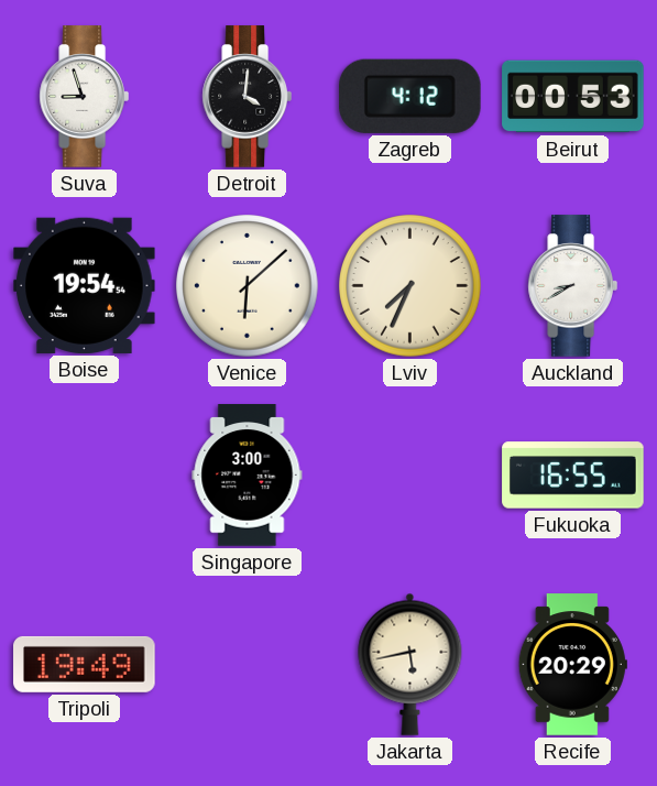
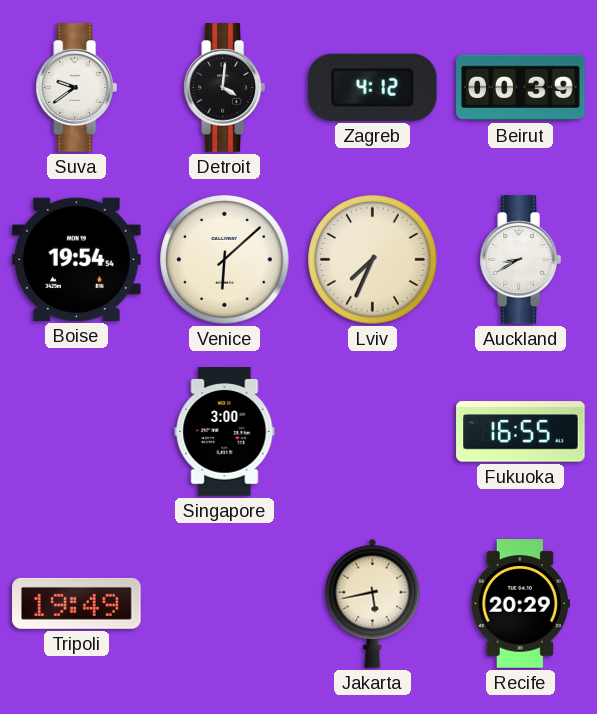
Suva: 8:57 -> 9:39 (76, 88)
Beirut: 00:53 -> 00:39 (521, 88)
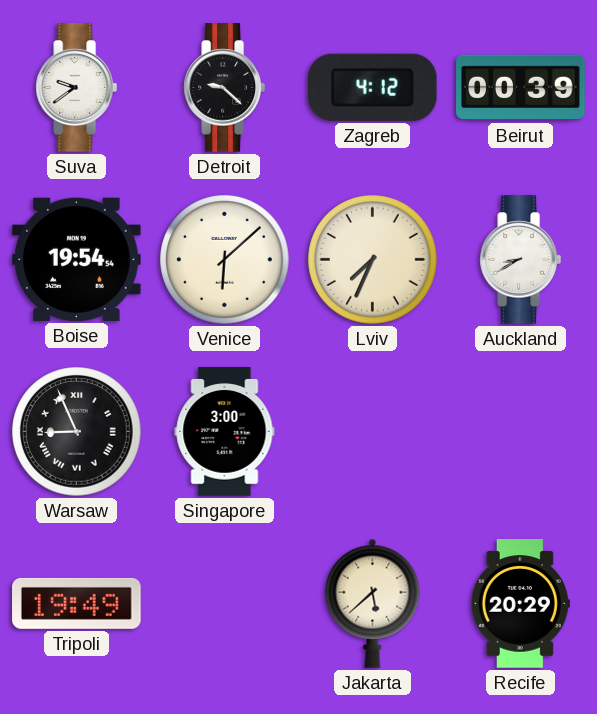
Detroit: 4:01 -> 9:22 (224, 88)
Warsaw: none -> 8:56 (77, 432)
Fukuoka: 16:55 -> none (521, 432)
Jakarta: 5:43 -> 5:38 (373, 603)
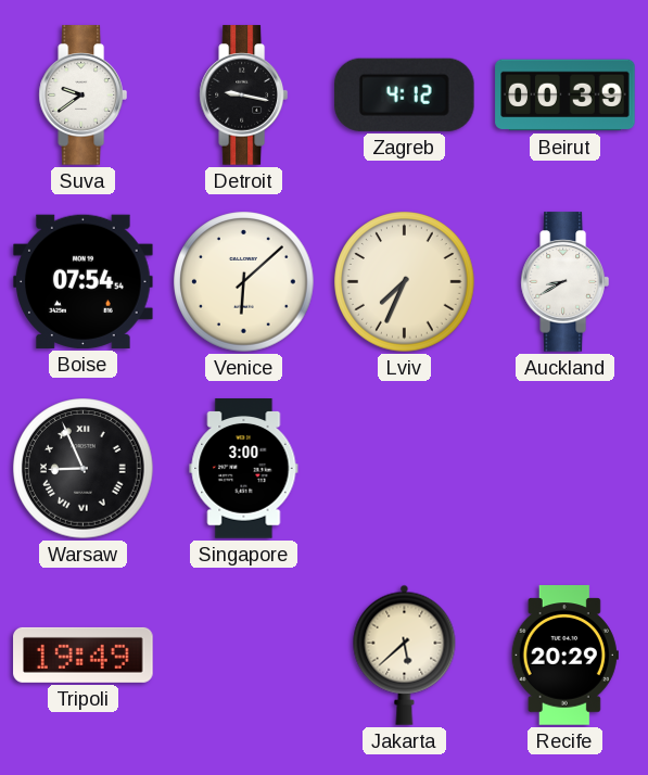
Detroit: 9:22 -> 9:17 (243, 96)
Boise: 19:54 -> 07:54 (84, 281)
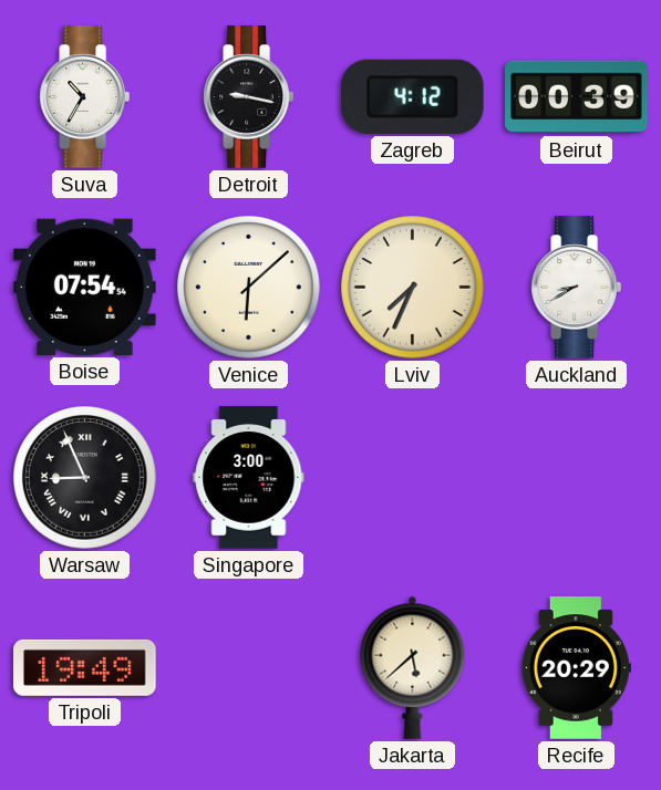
Suva: 9:39 -> 10:35 (84, 97)
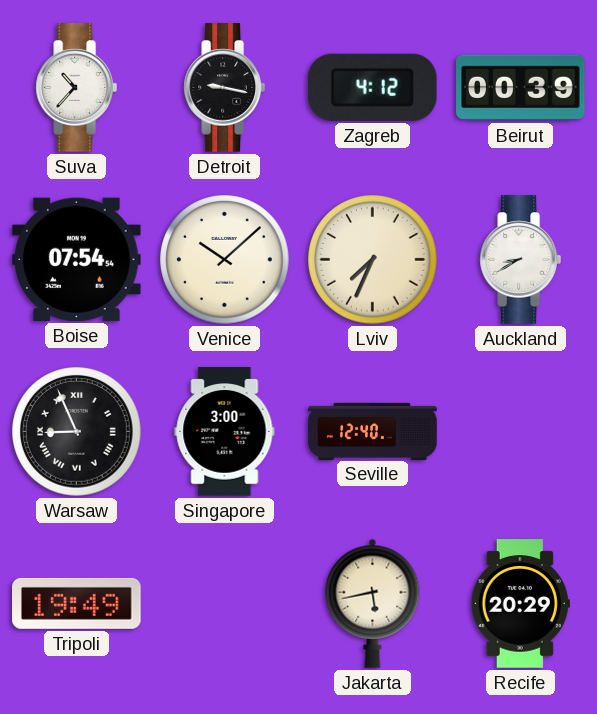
Suva: 10:35 -> 10:37 (76, 88)
Venice: 6:08 -> 10:08 (225, 260)
Seville: none -> 12:40 (373, 431)
Jakarta: 5:38 -> 5:43 (373, 603)
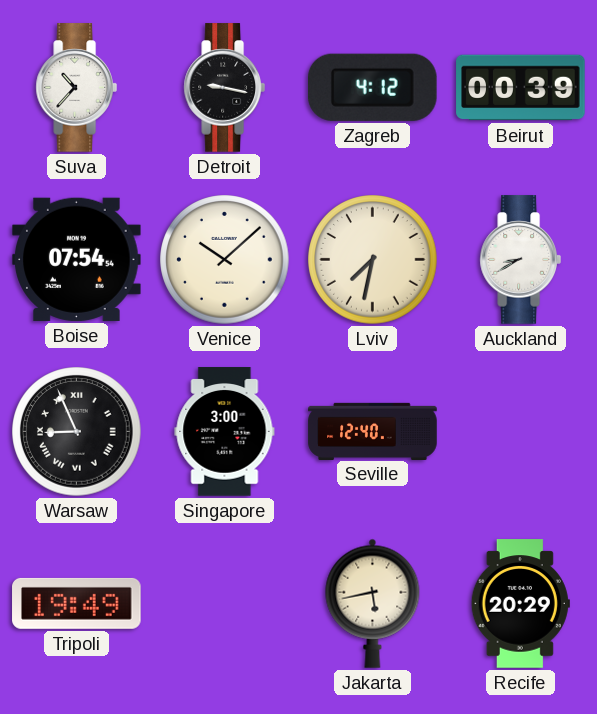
Lviv: 7:34 -> 7:32 (373, 260)
